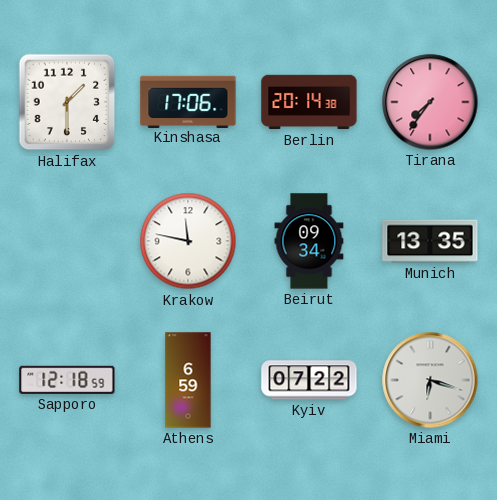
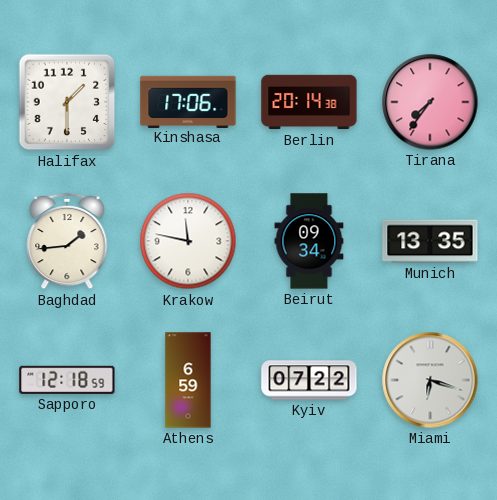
Baghdad: none -> 1:44 (67, 241)
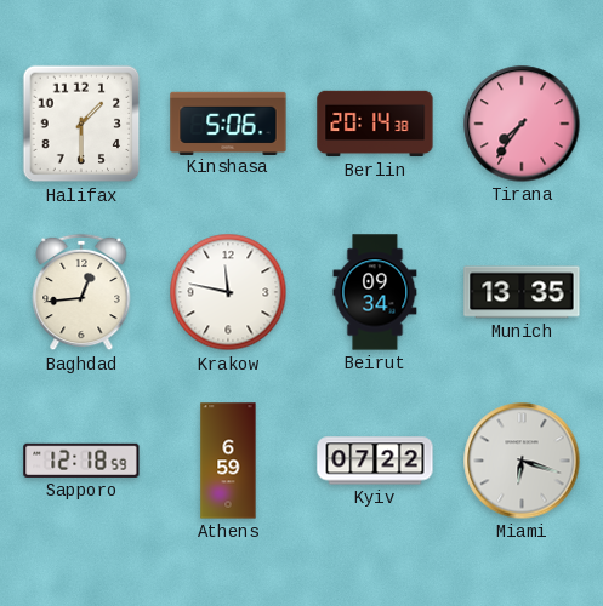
Kinshasa: 17:06 -> 5:06 (228, 122)
Baghdad: 1:44 -> 12:44 (81, 292)
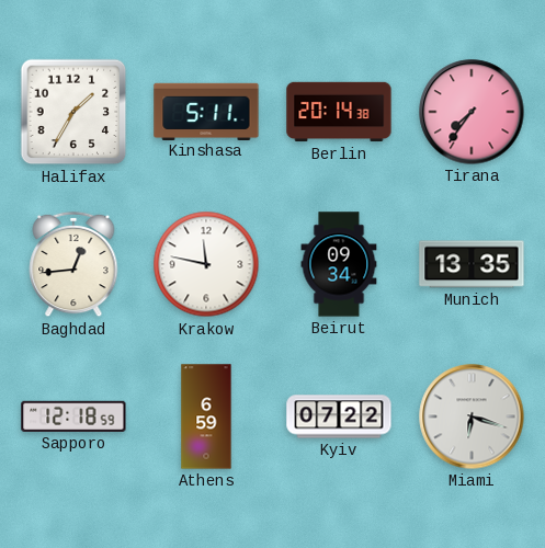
Halifax: 1:30 -> 1:35 (73, 112)
Kinshasa: 5:06 -> 5:11 (206, 111)
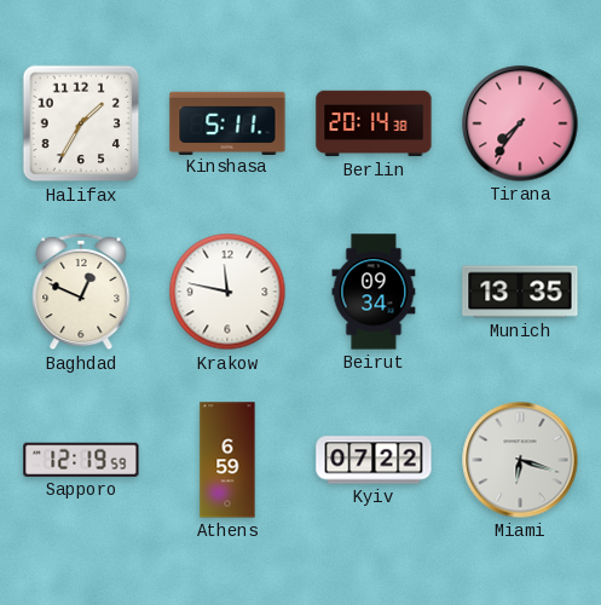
Baghdad: 12:44 -> 12:49 (81, 292)
Sapporo: 12:18 -> 12:19 (81, 460)
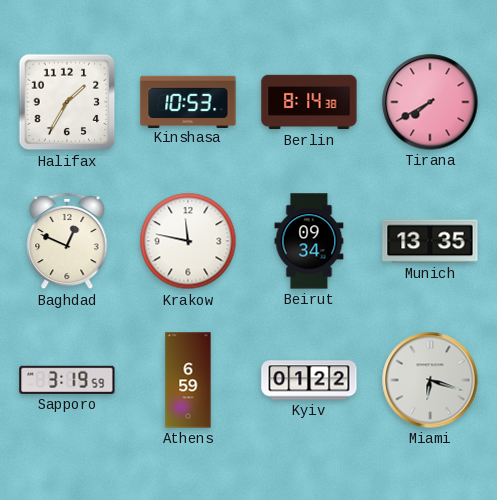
Kinshasa: 5:11 -> 10:53 (188, 101)
Berlin: 20:14 -> 8:14 (309, 102)
Tirana: 7:36 -> 7:40 (430, 102)
Sapporo: 12:19 -> 3:19 (67, 380)
Kyiv: 07:22 -> 01:22 (309, 380)
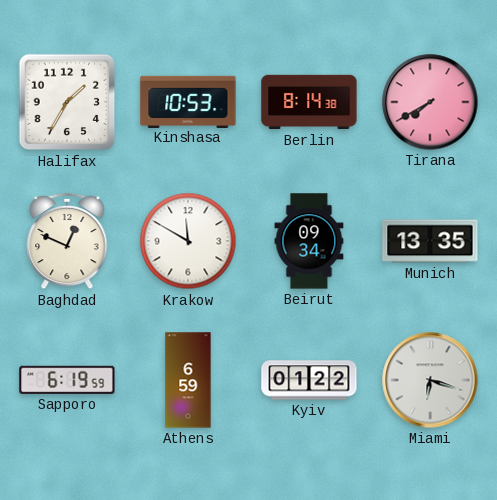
Krakow: 11:47 -> 11:50 (188, 241)
Sapporo: 3:19 -> 6:19 (67, 380)
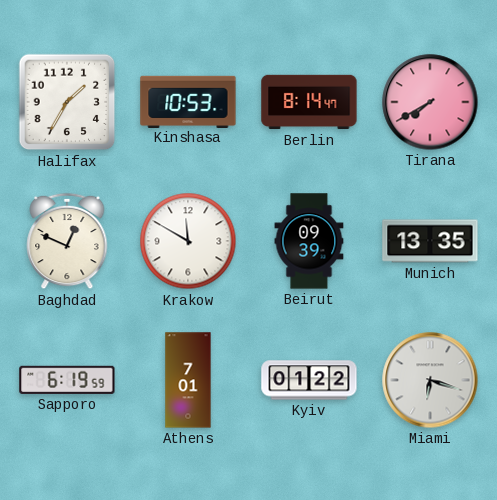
Berlin: 8:14:38 -> 8:14:47 (309, 102)
Beirut: 09:34 -> 09:39 (309, 241)
Athens: 6:59 -> 7:01 (188, 380)
